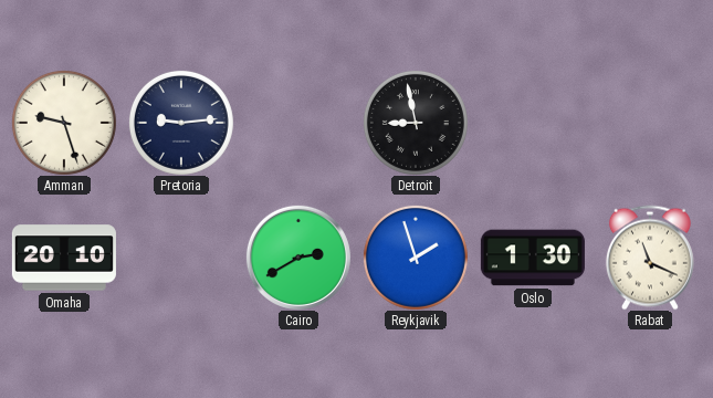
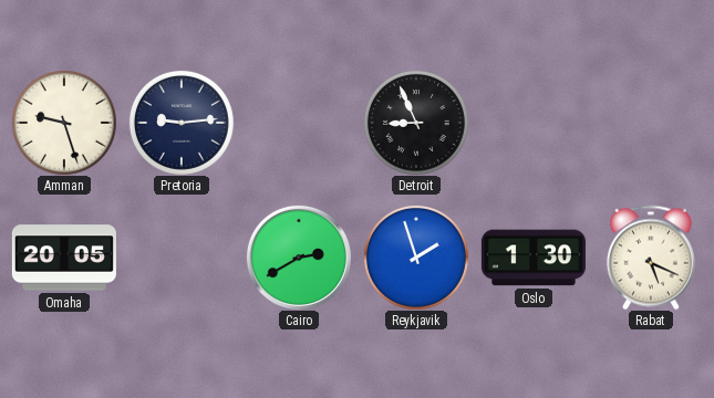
Detroit: 8:58 -> 8:56 (416, 123)
Omaha: 20:10 -> 20:05 (64, 258)
Rabat: 11:19 -> 5:19 (651, 258)
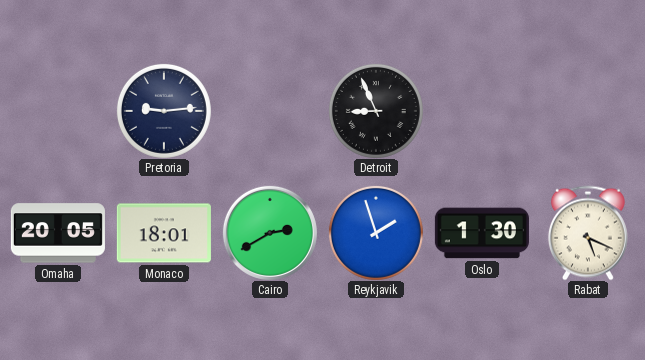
Amman: 9:27 -> none (64, 123)
Monaco: none -> 18:01 (164, 233)
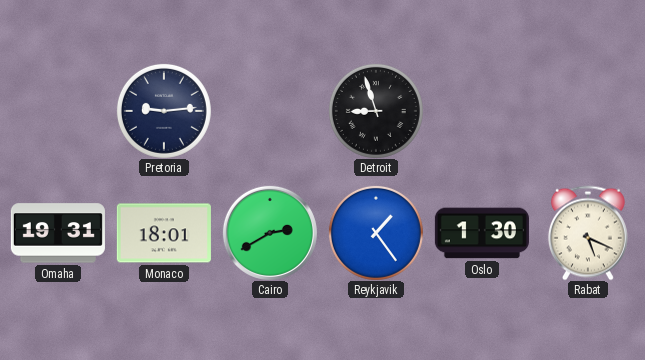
Detroit: 8:56 -> 8:57 (376, 111)
Omaha: 20:05 -> 19:31 (58, 233)
Reykjavik: 1:57 -> 1:24 (376, 233)
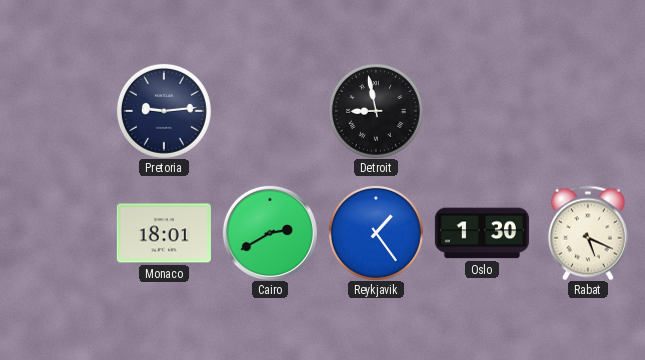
Detroit: 8:57 -> 8:58 (376, 111)
Omaha: 19:31 -> none (58, 233)
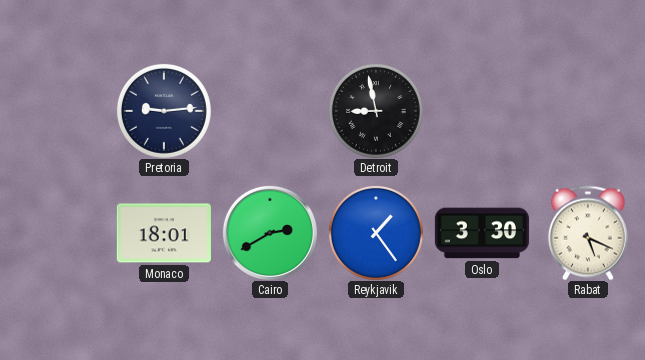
Oslo: 1:30 -> 3:30 (482, 233)
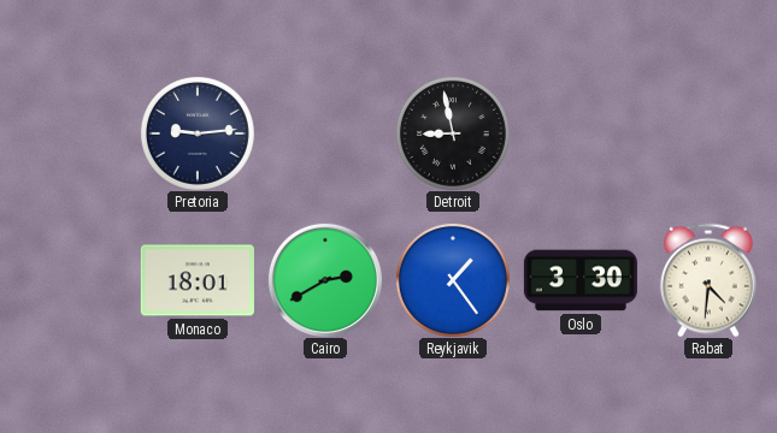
Rabat: 5:19 -> 4:31 (708, 280)
